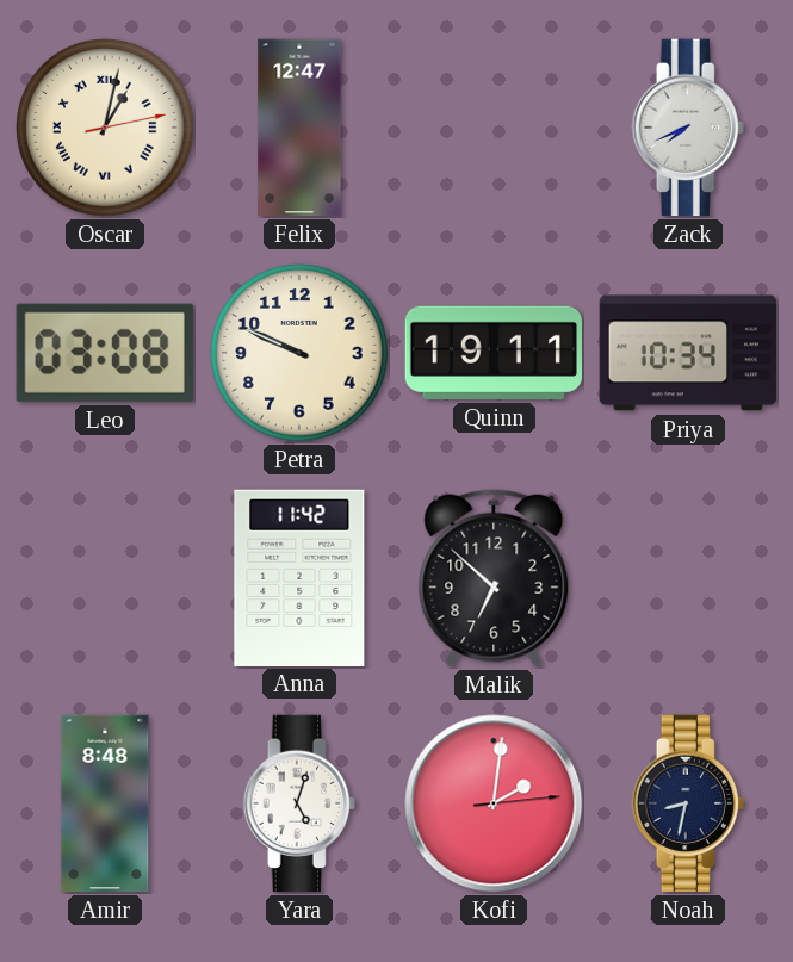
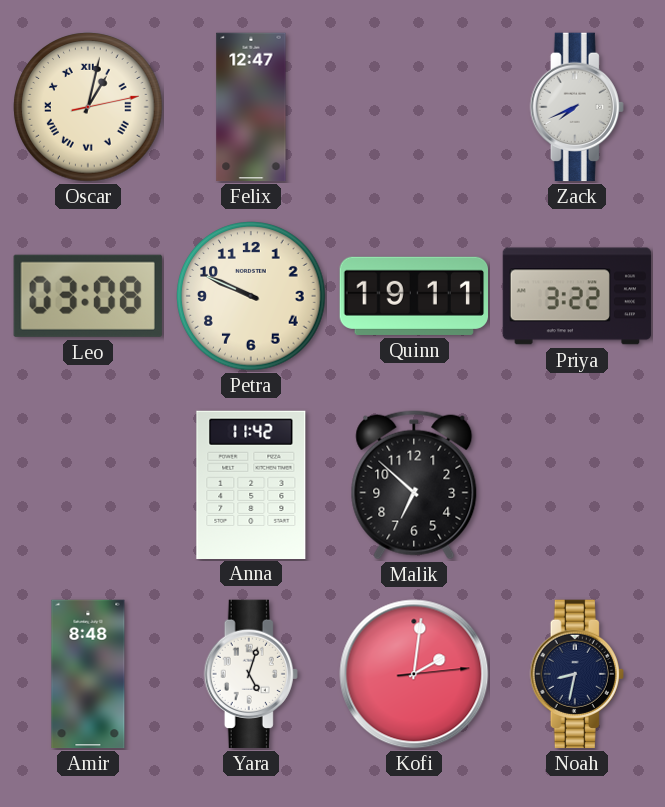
Priya: 10:34 -> 3:22 (577, 296)
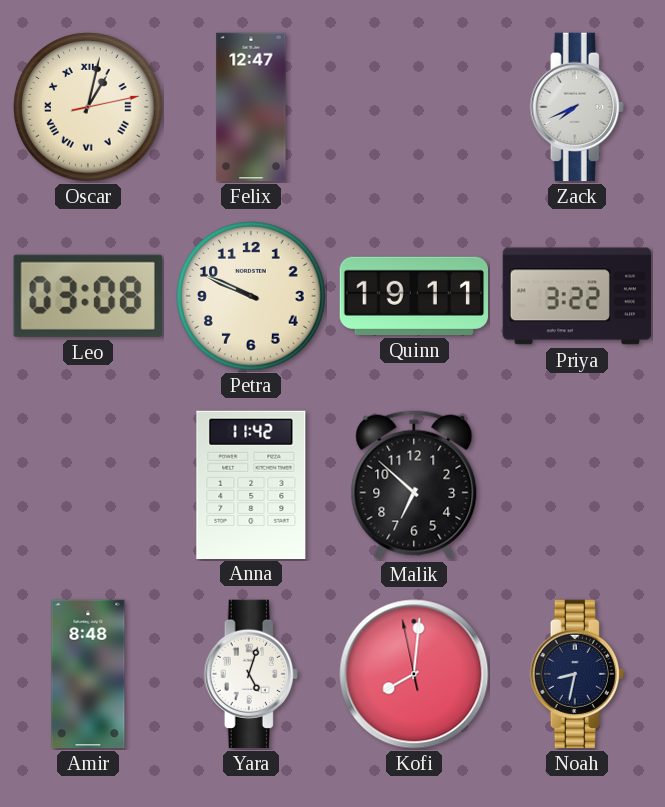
Kofi: 2:01 -> 8:00 (414, 674)
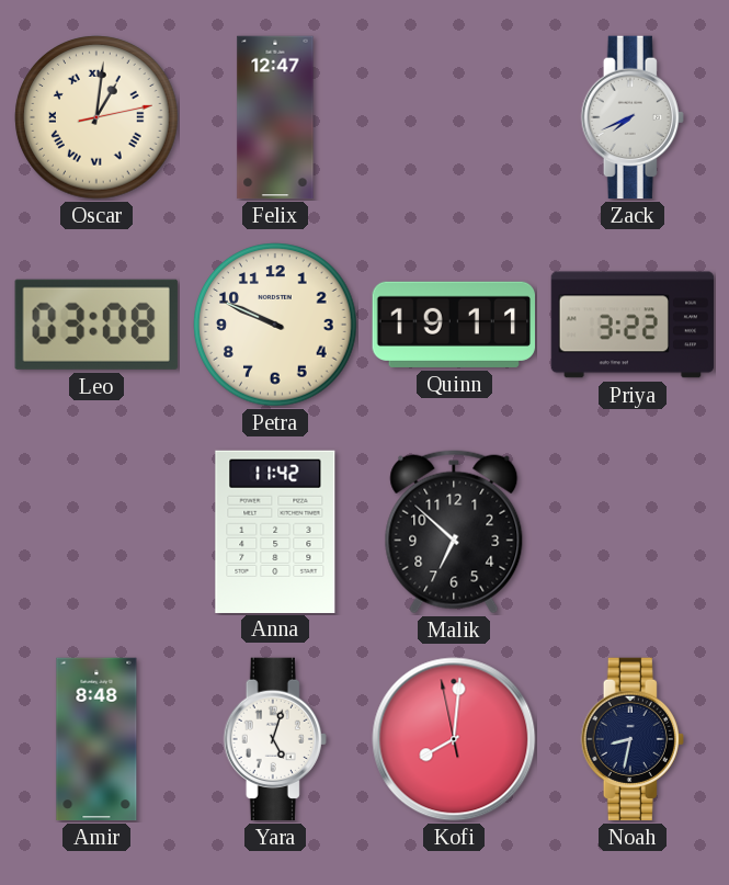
Oscar: 1:02 -> 1:01 (96, 117)
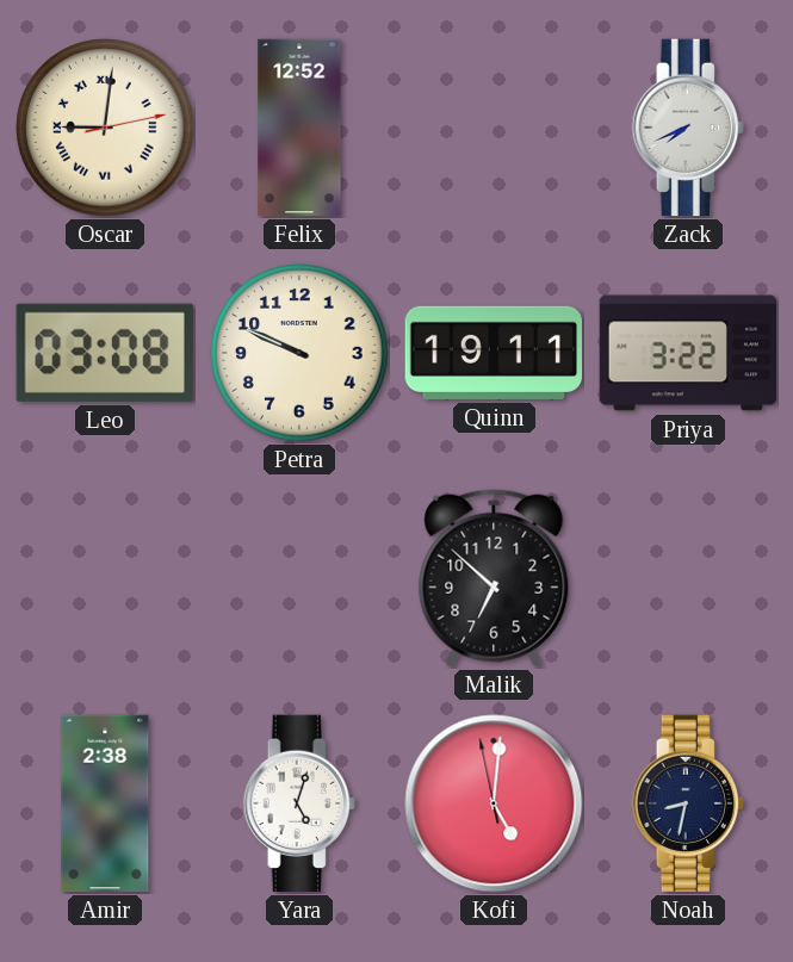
Oscar: 1:01 -> 9:01 (105, 128)
Felix: 12:47 -> 12:52 (299, 128)
Anna: 11:42 -> none (275, 531)
Amir: 8:48 -> 2:38 (105, 803)
Kofi: 8:00 -> 5:00 (494, 803)
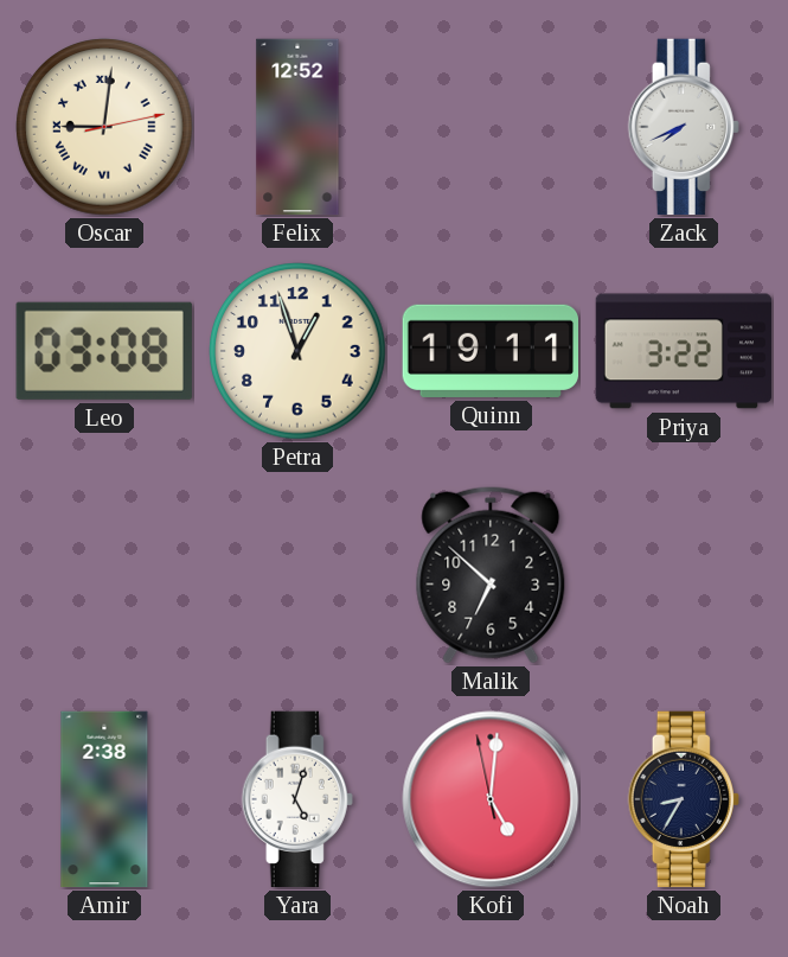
Petra: 9:49 -> 12:57 (297, 351)
Noah: 8:32 -> 8:35 (684, 799)
